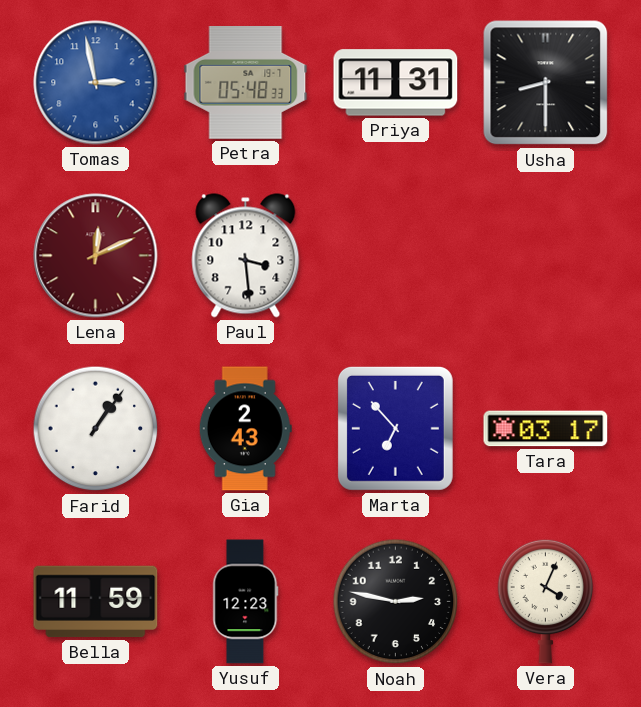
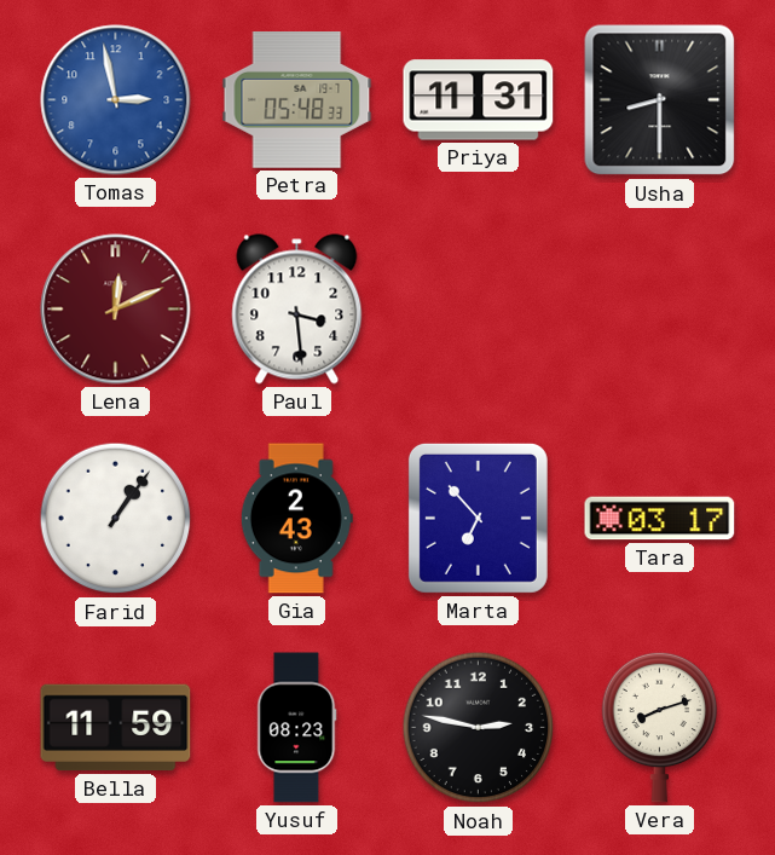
Yusuf: 12:23 -> 08:23 (297, 728)
Vera: 4:04 -> 8:12 (660, 727)
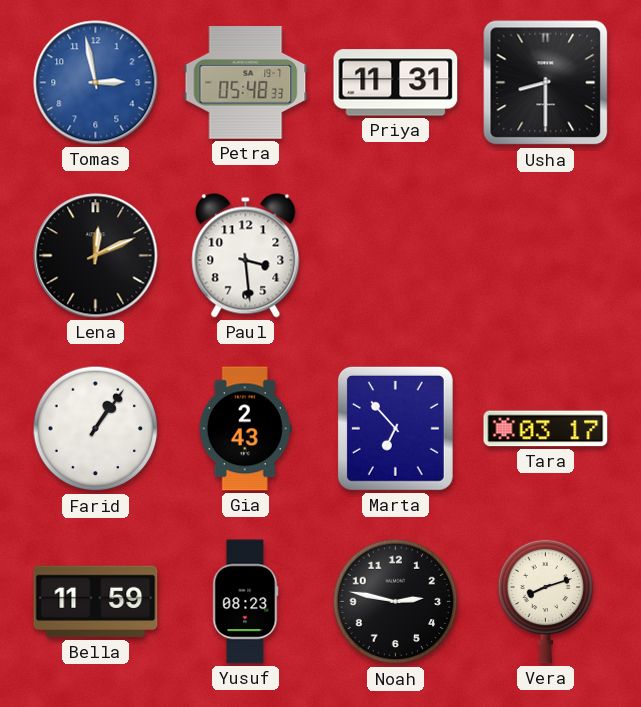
Lena dial: burgundy -> black (96, 256)
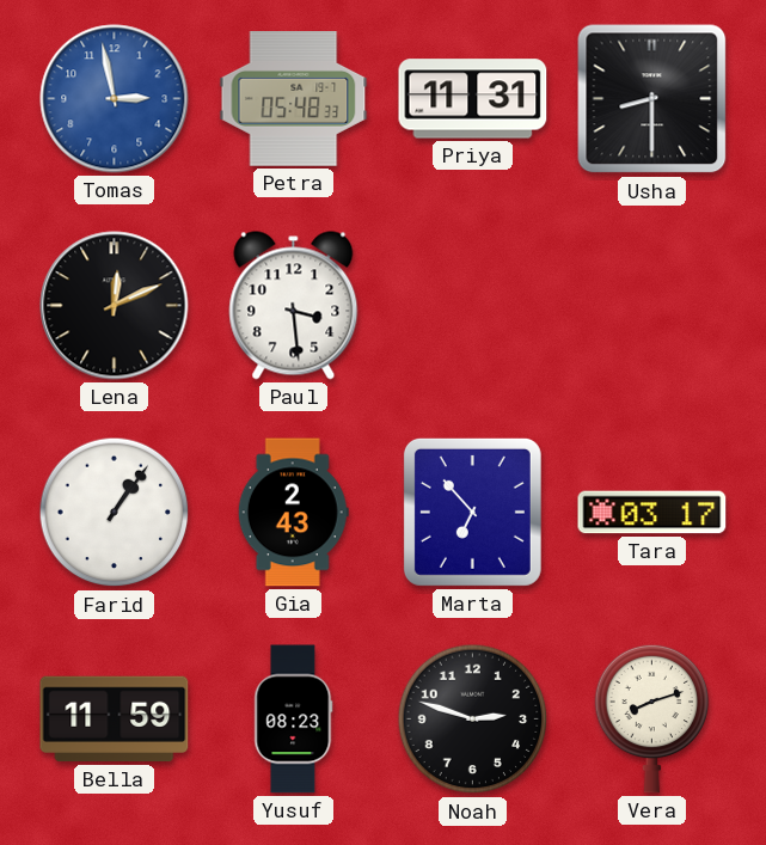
Noah: 2:47 -> 2:48 (473, 720)
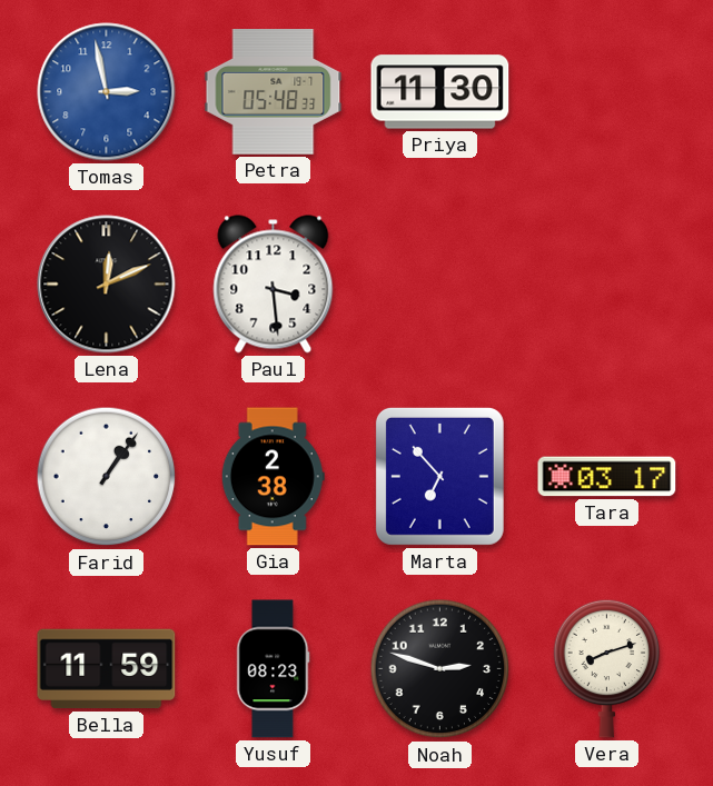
Priya: 11:31 -> 11:30 (440, 92)
Usha: 8:30 -> none (652, 99)
Gia: 2:43 -> 2:38 (273, 477)
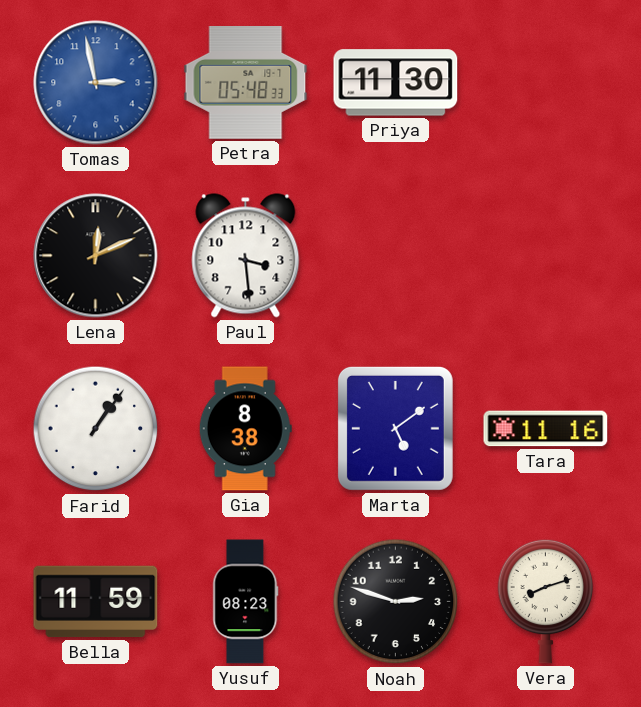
Gia: 2:38 -> 8:38 (245, 429)
Marta: 6:53 -> 5:09 (395, 428)
Tara: 03:17 -> 11:16 (546, 429)
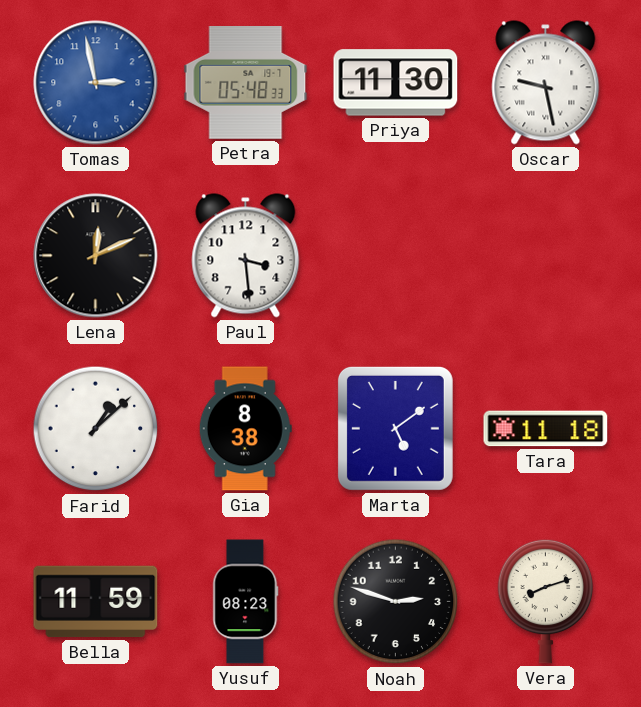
Oscar: none -> 9:28 (546, 83)
Farid: 1:06 -> 1:08 (96, 429)
Tara: 11:16 -> 11:18 (546, 429)
